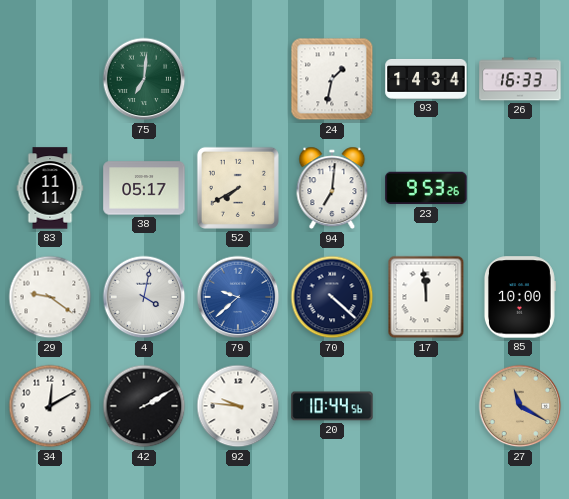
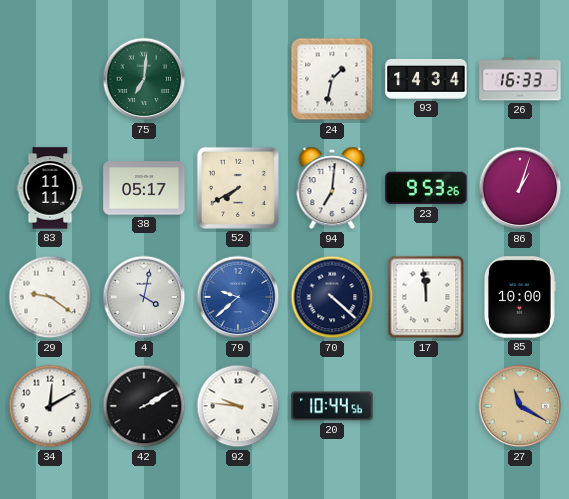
86: none -> 1:03 (520, 188)
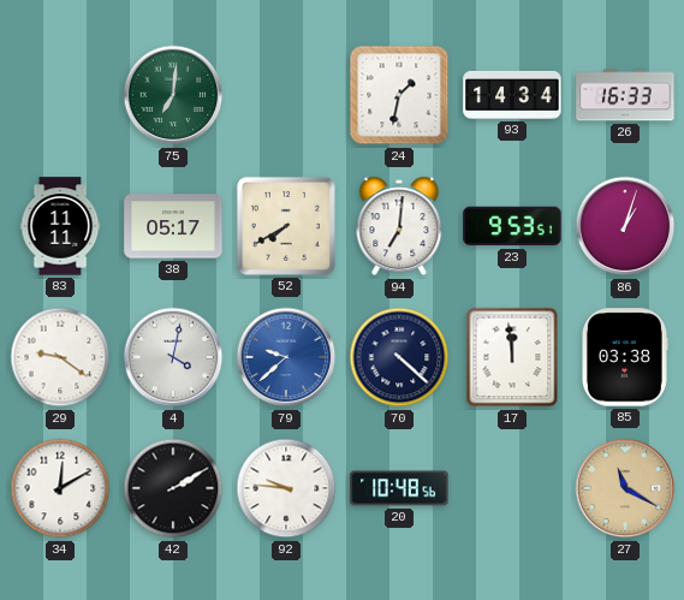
23: 9:53:26 -> 9:53:51 (512, 226)
85: 10:00 -> 03:38 (625, 357)
20: 10:44 -> 10:48 (399, 488)
